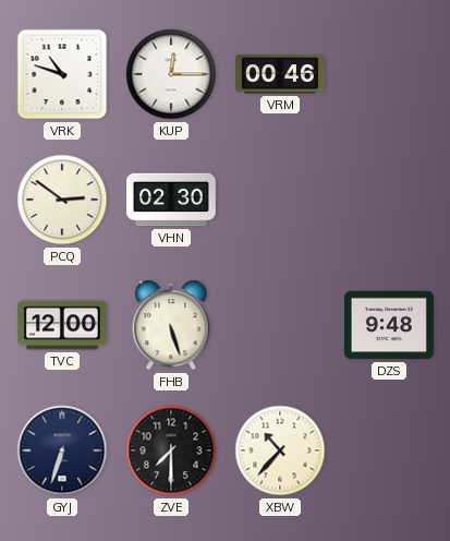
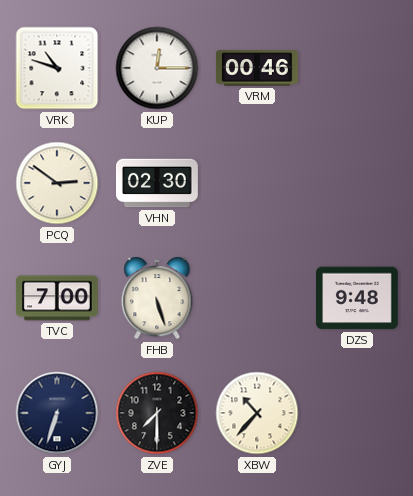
TVC: 12:00 -> 7:00 (57, 298)
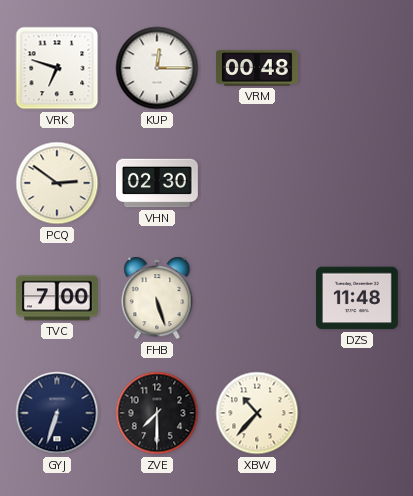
VRK: 10:48 -> 6:48 (57, 68)
VRM: 00:46 -> 00:48 (257, 68)
DZS: 9:48 -> 11:48 (357, 298)
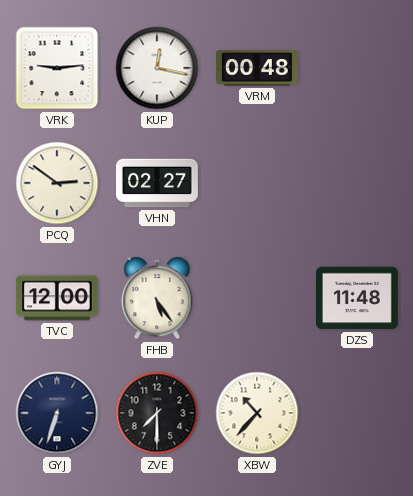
VRK: 6:48 -> 9:14 (57, 68)
KUP: 12:15 -> 12:17 (157, 68)
VHN: 02:30 -> 02:27 (158, 183)
TVC: 7:00 -> 12:00 (57, 298)
FHB: 5:27 -> 5:24 (157, 298)
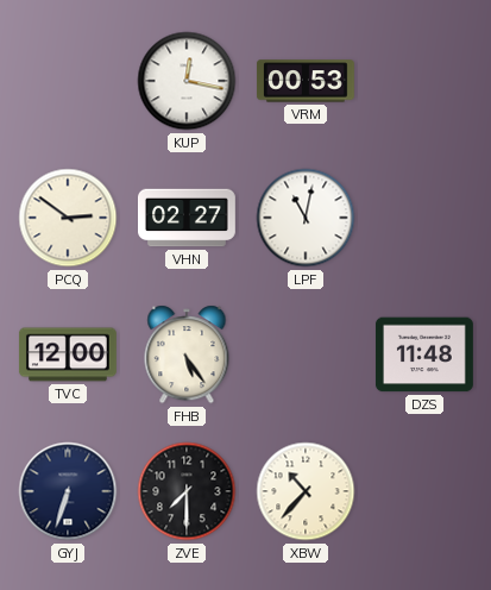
VRK: 9:14 -> none (57, 68)
VRM: 00:48 -> 00:53 (306, 81)
LPF: none -> 11:02 (306, 218)
